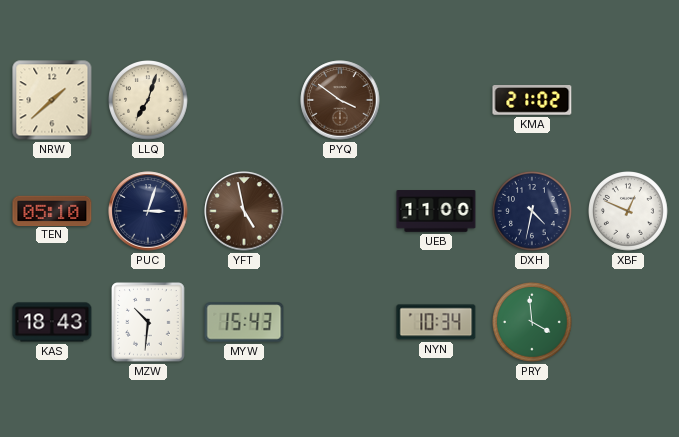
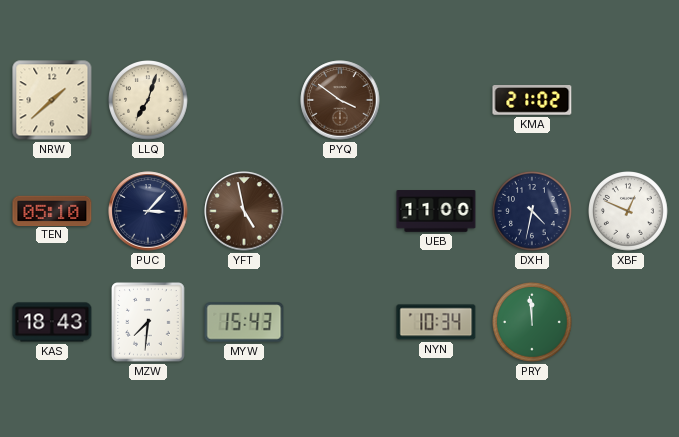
PUC: 3:03 -> 3:07 (148, 211)
MZW: 10:31 -> 7:31 (148, 322)
PRY: 3:59 -> 11:59 (533, 323)
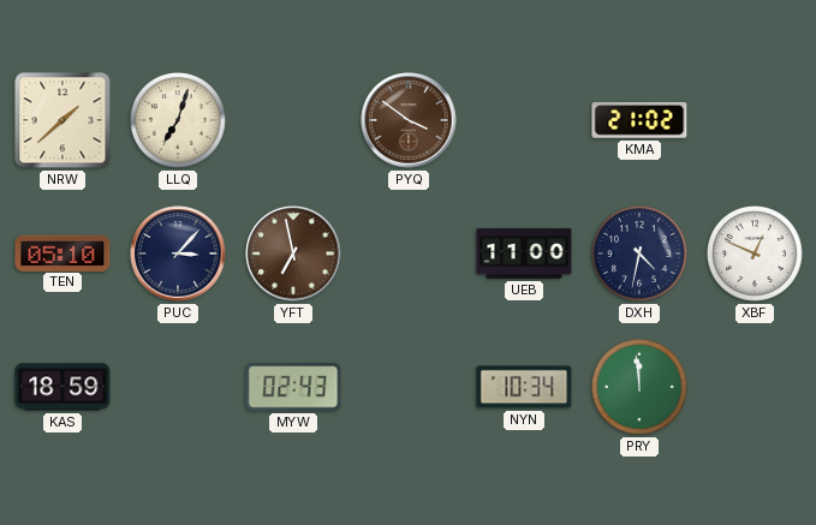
YFT: 4:58 -> 6:58 (293, 253)
KAS: 18:43 -> 18:59 (62, 387)
MZW: 7:31 -> none (148, 322)
MYW: 15:43 -> 02:43 (293, 387)
